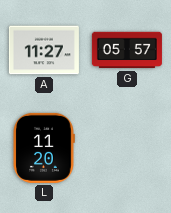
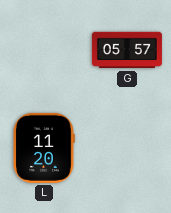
A: 11:27 -> none (44, 50)
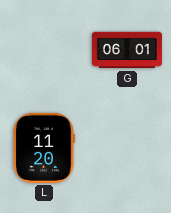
G: 05:57 -> 06:01 (127, 50)
